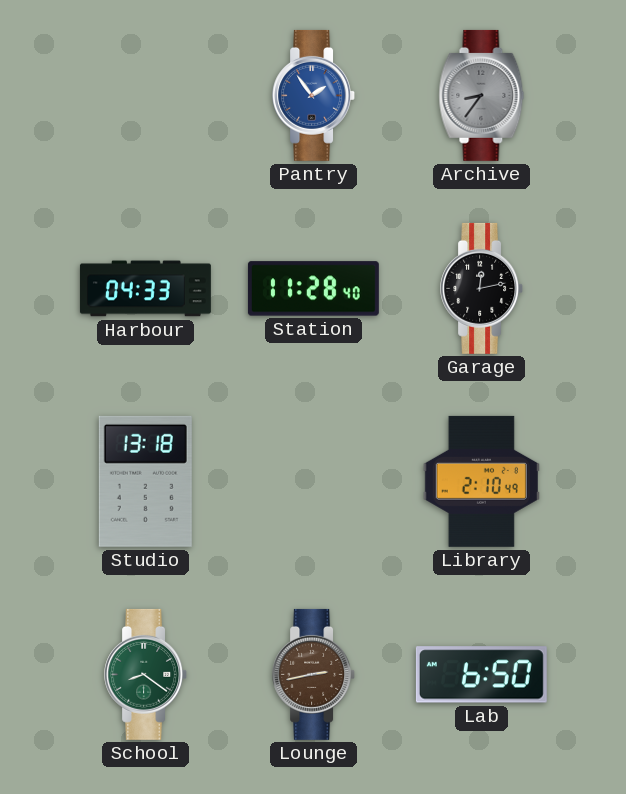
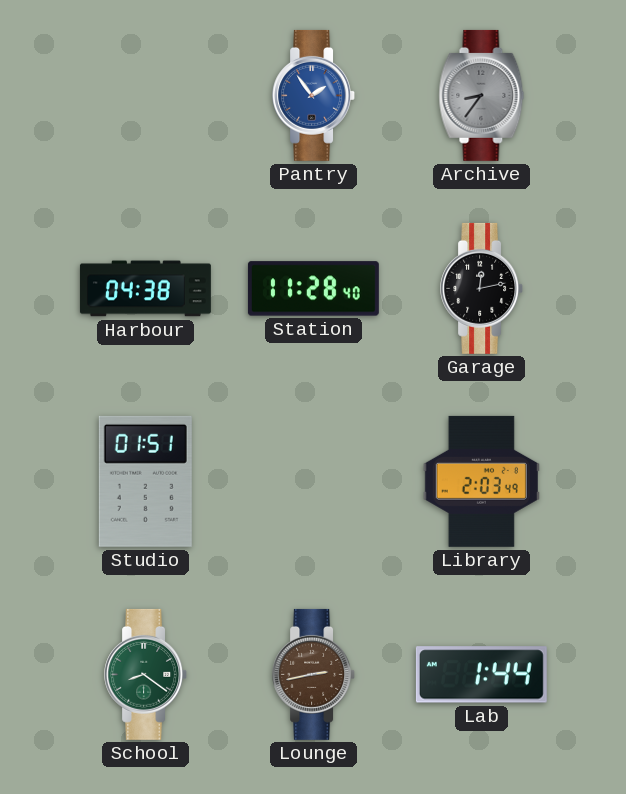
Harbour: 04:33 -> 04:38 (145, 289)
Studio: 13:18 -> 01:51 (145, 481)
Library: 2:10 -> 2:03 (481, 481)
Lab: 6:50 -> 1:44 (481, 675)
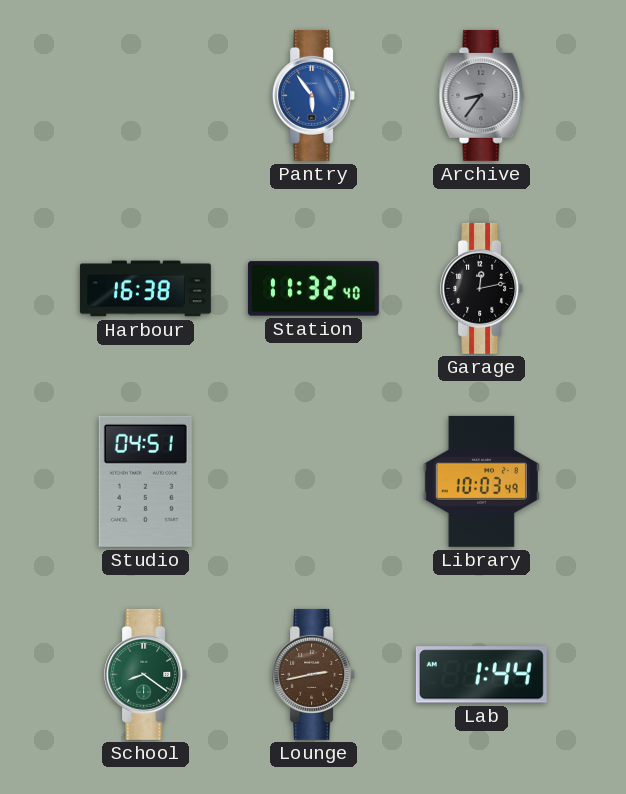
Pantry: 1:54 -> 5:54 (314, 95)
Harbour: 04:38 -> 16:38 (145, 289)
Station: 11:28 -> 11:32 (313, 289)
Studio: 01:51 -> 04:51 (145, 481)
Library: 2:03 -> 10:03 (481, 481)
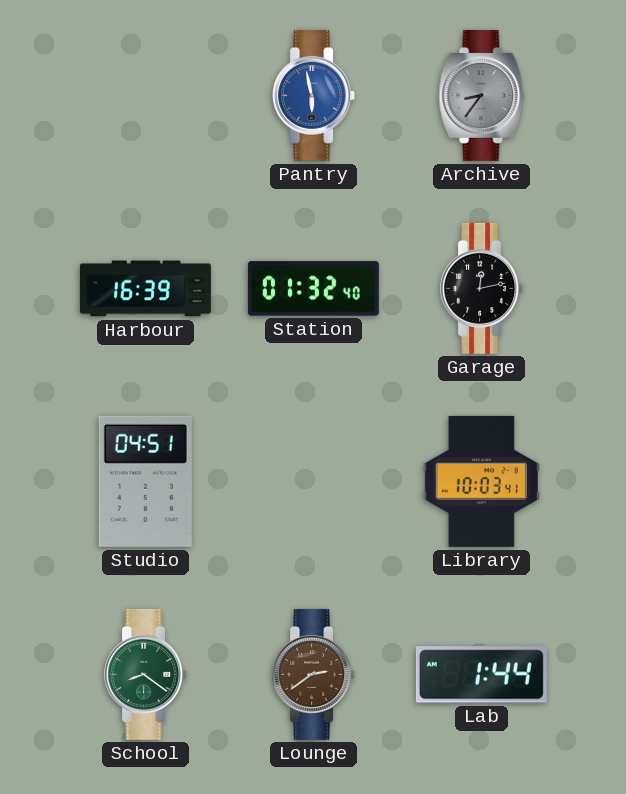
Pantry: 5:54 -> 5:58 (314, 95)
Harbour: 16:38 -> 16:39 (145, 289)
Station: 11:32 -> 01:32 (313, 289)
Library: 10:03:49 -> 10:03:41 (481, 481)
Lounge: 2:43 -> 2:39 (314, 674)
